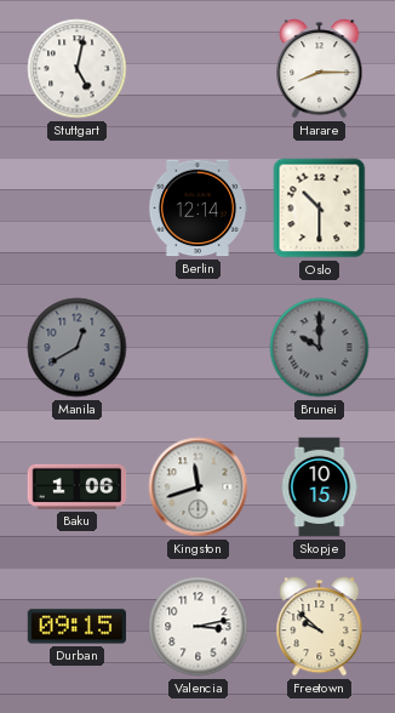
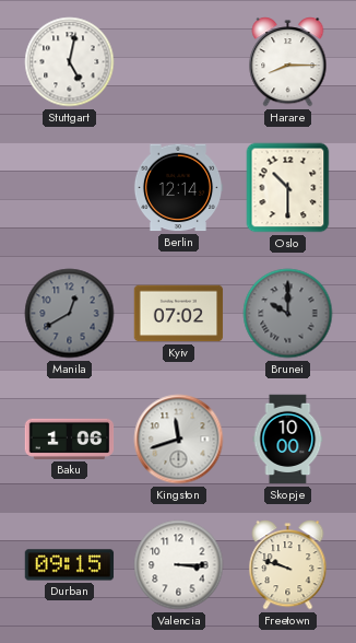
Kyiv: none -> 07:02 (179, 314)
Skopje: 10:15 -> 10:00 (288, 440)
Valencia: 3:13 -> 3:15 (179, 565)
Freetown: 9:52 -> 9:48 (288, 565)
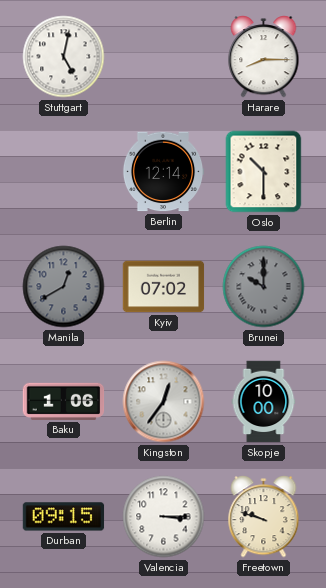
Kingston: 11:42 -> 12:36 (164, 402)
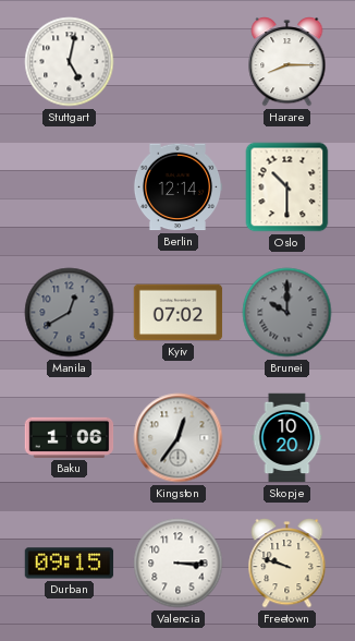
Skopje: 10:00 -> 10:20 (287, 438)
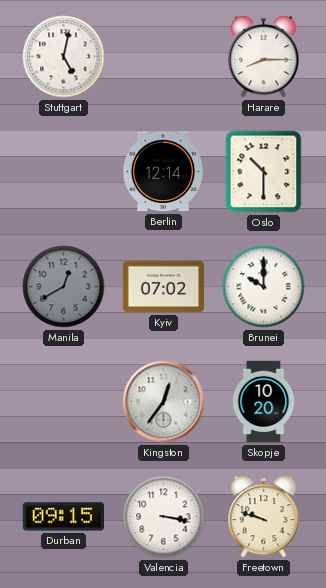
Brunei dial: grey -> white (264, 287)
Baku: 1:06 -> none (70, 437)
Valencia: 3:15 -> 3:17 (164, 517)
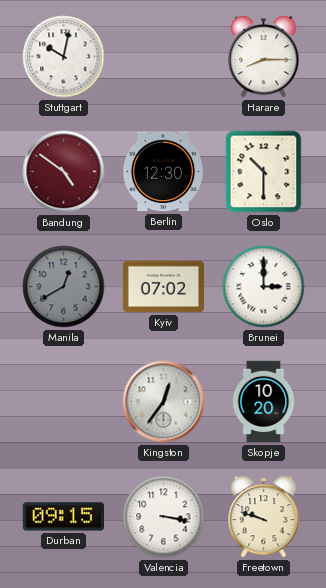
Stuttgart: 5:02 -> 10:02 (64, 57)
Bandung: none -> 4:51 (64, 172)
Berlin: 12:14 -> 12:30 (163, 172)
Brunei: 10:00 -> 3:00 (264, 287)
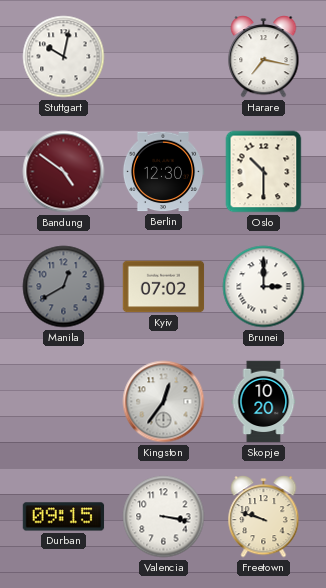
Harare: 8:15 -> 7:17 (264, 57)
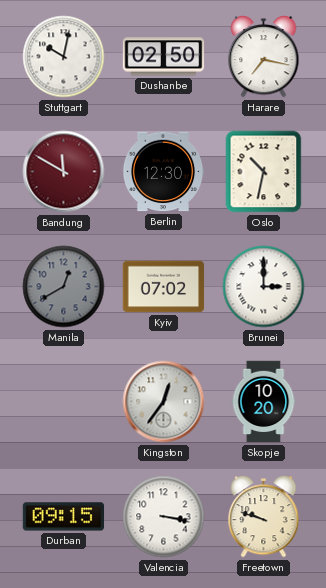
Dushanbe: none -> 02:50 (164, 57)
Bandung: 4:51 -> 11:50 (64, 172)
Oslo: 10:30 -> 10:32 (264, 172)
